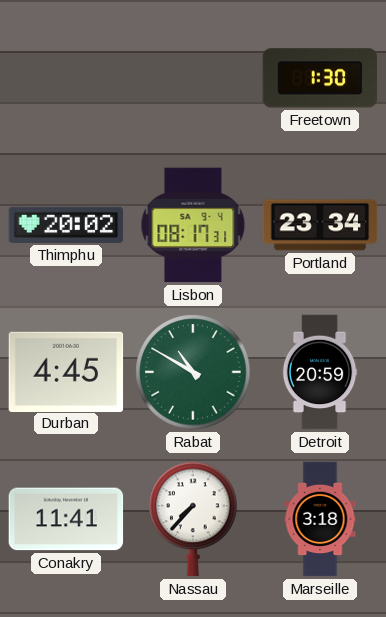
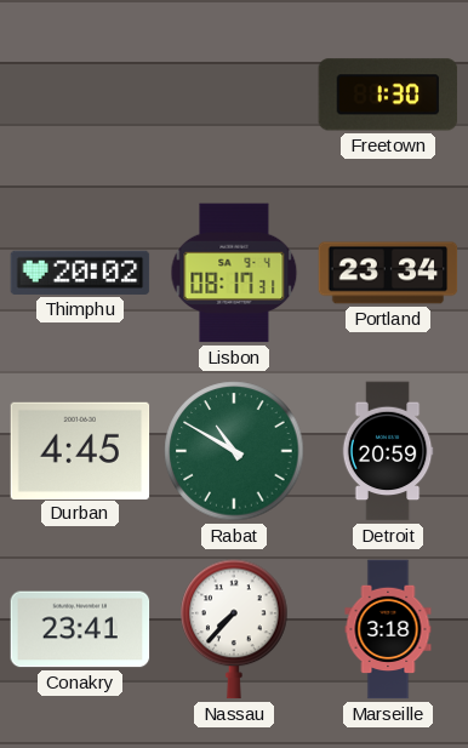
Conakry: 11:41 -> 23:41 (80, 629)
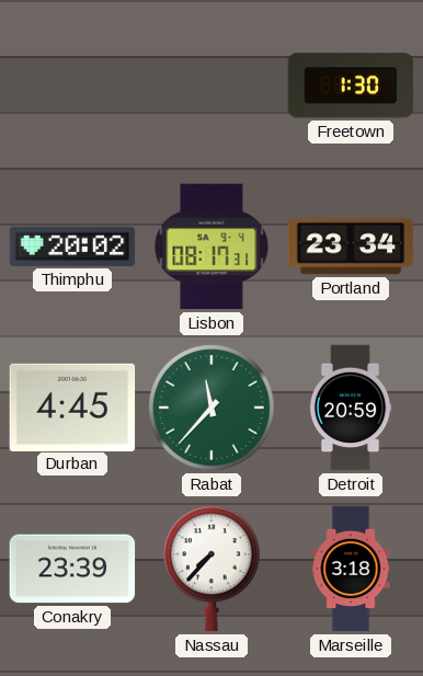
Rabat: 10:50 -> 11:37 (211, 408)
Conakry: 23:41 -> 23:39 (72, 569)
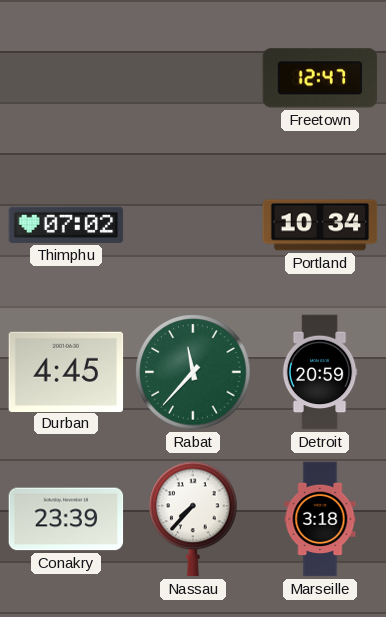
Freetown: 1:30 -> 12:47 (320, 78)
Thimphu: 20:02 -> 07:02 (66, 225)
Lisbon: 08:17 -> none (211, 247)
Portland: 23:34 -> 10:34 (320, 225)
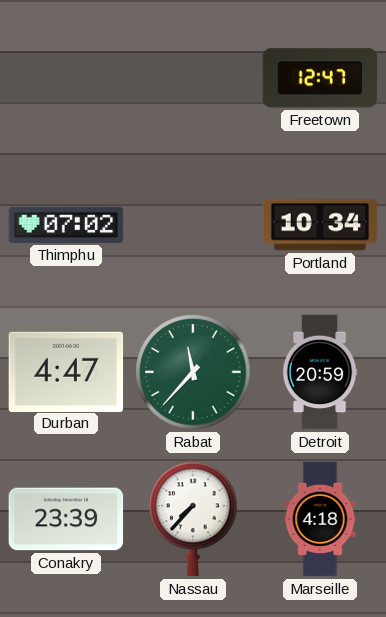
Durban: 4:45 -> 4:47 (66, 371)
Marseille: 3:18 -> 4:18 (320, 519)
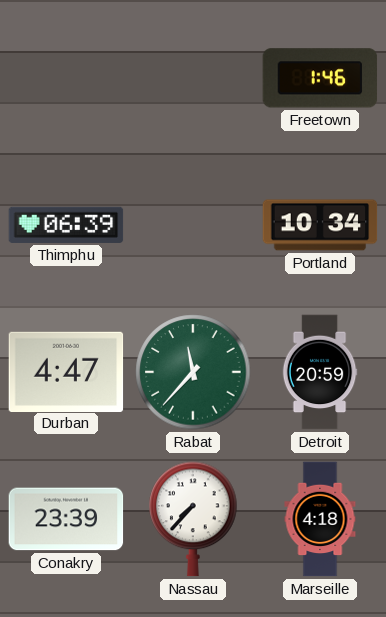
Freetown: 12:47 -> 1:46 (320, 78)
Thimphu: 07:02 -> 06:39 (66, 225)
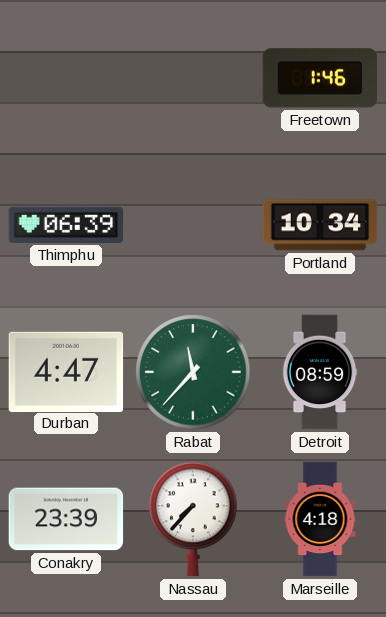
Detroit: 20:59 -> 08:59 (320, 372)
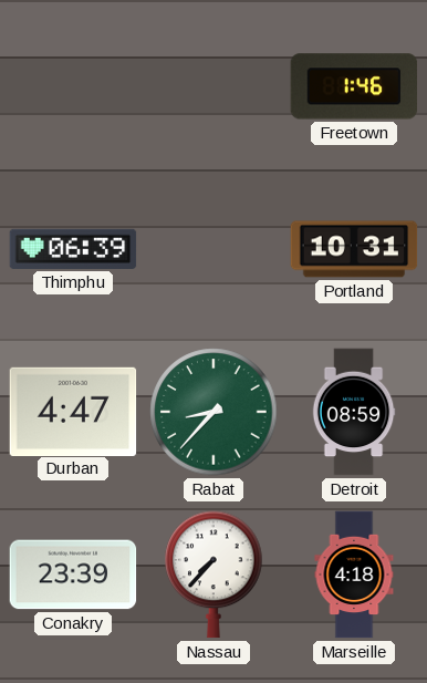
Portland: 10:34 -> 10:31 (354, 249)
Rabat: 11:37 -> 8:37 (213, 412)
